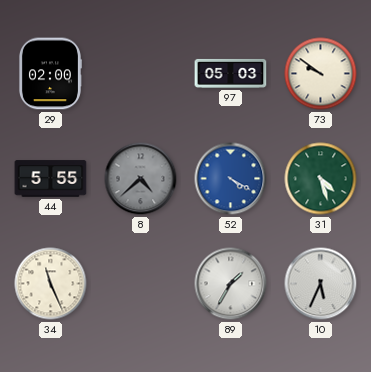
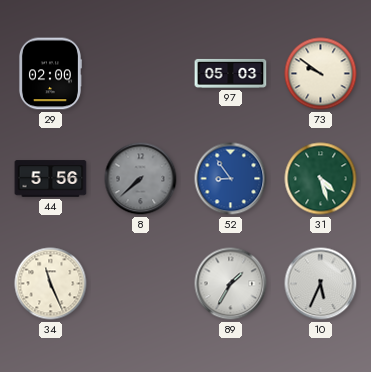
44: 5:55 -> 5:56 (51, 179)
8: 4:38 -> 7:38 (141, 179)
52: 4:20 -> 8:54 (231, 179)
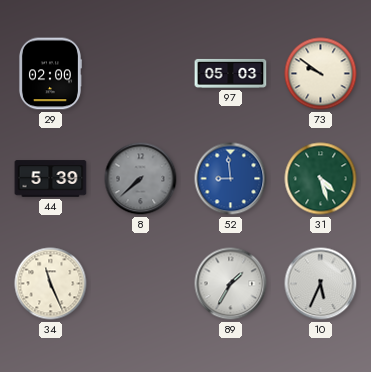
44: 5:56 -> 5:39 (51, 179)
52: 8:54 -> 8:59 (231, 179)
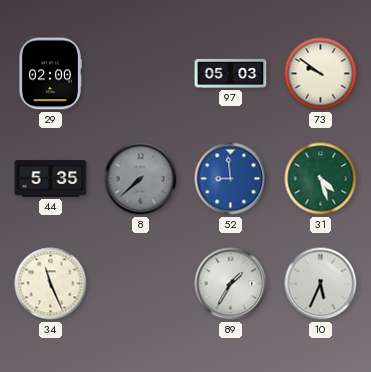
44: 5:39 -> 5:35 (51, 179)
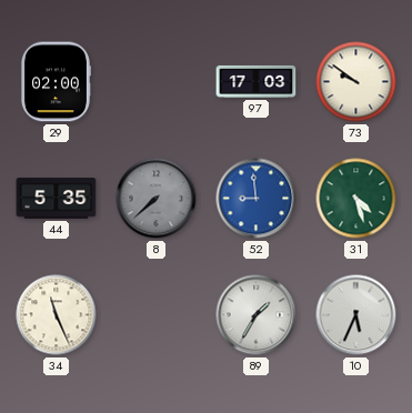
97: 05:03 -> 17:03 (257, 81)
